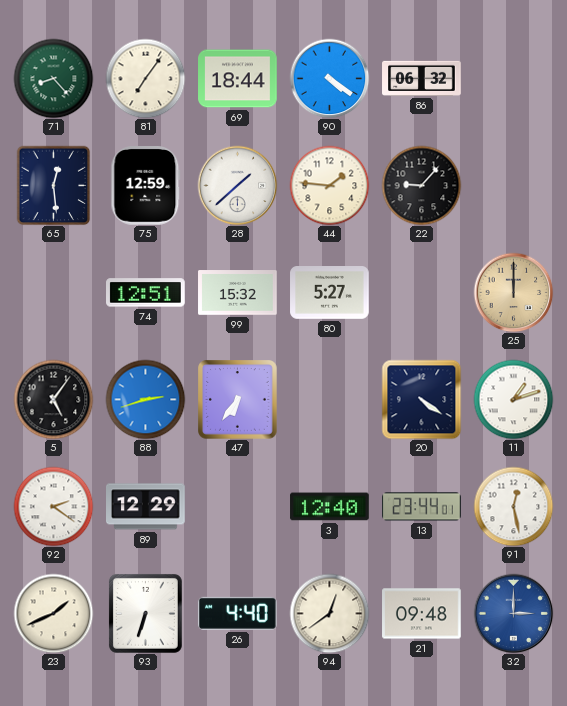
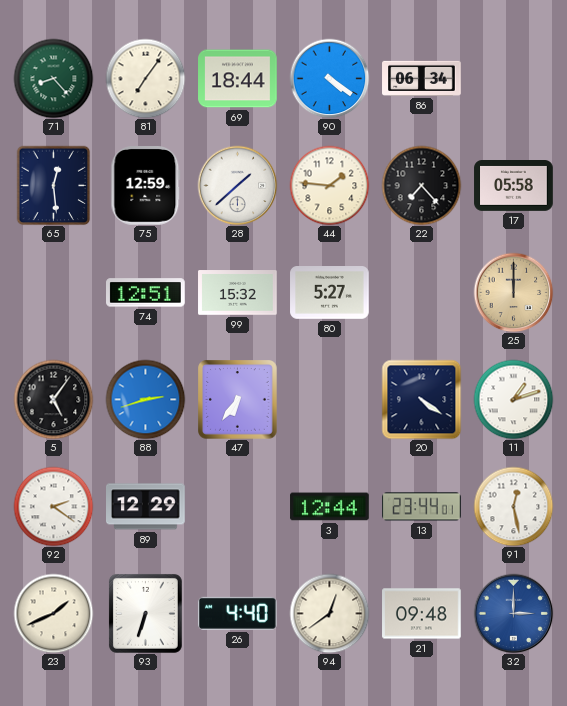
86: 06:32 -> 06:34 (422, 78)
22: 9:07 -> 7:23 (421, 185)
17: none -> 05:58 (514, 186)
3: 12:40 -> 12:44 (330, 507)
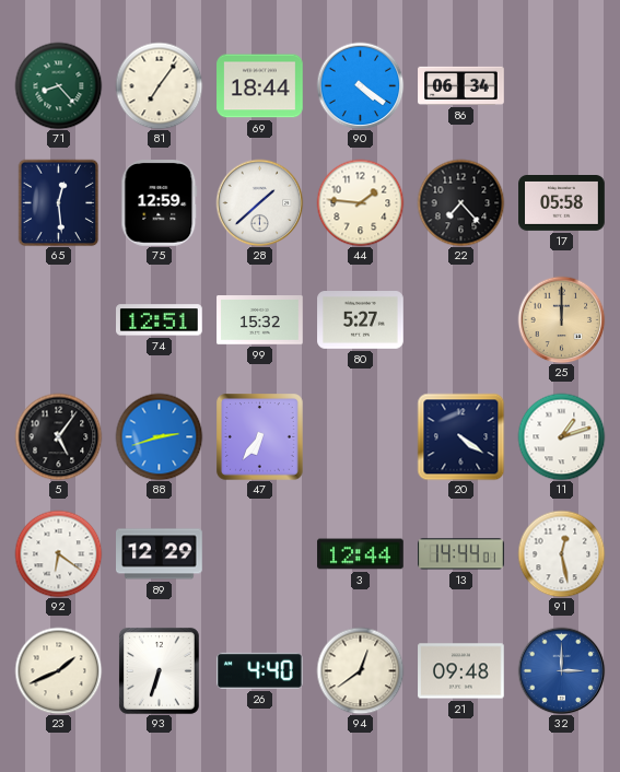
92: 2:21 -> 6:21 (58, 553)
13: 23:44 -> 14:44 (461, 554)
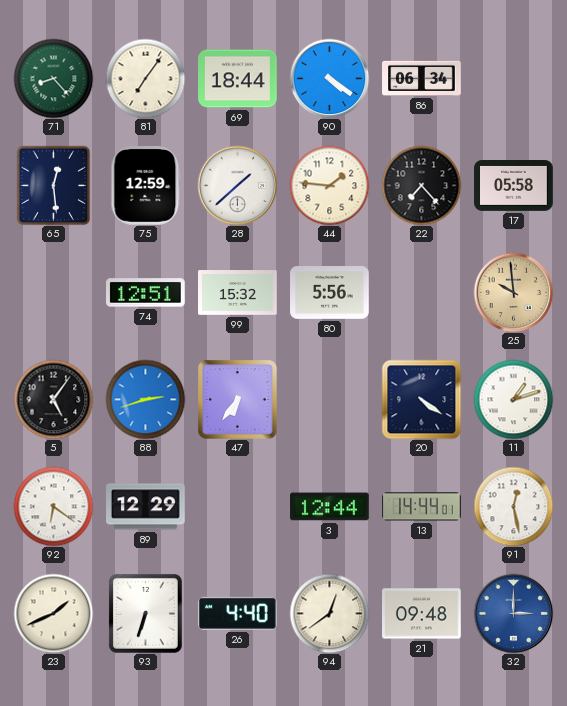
80: 5:27 -> 5:56 (330, 293)
25: 12:00 -> 9:59 (513, 292)
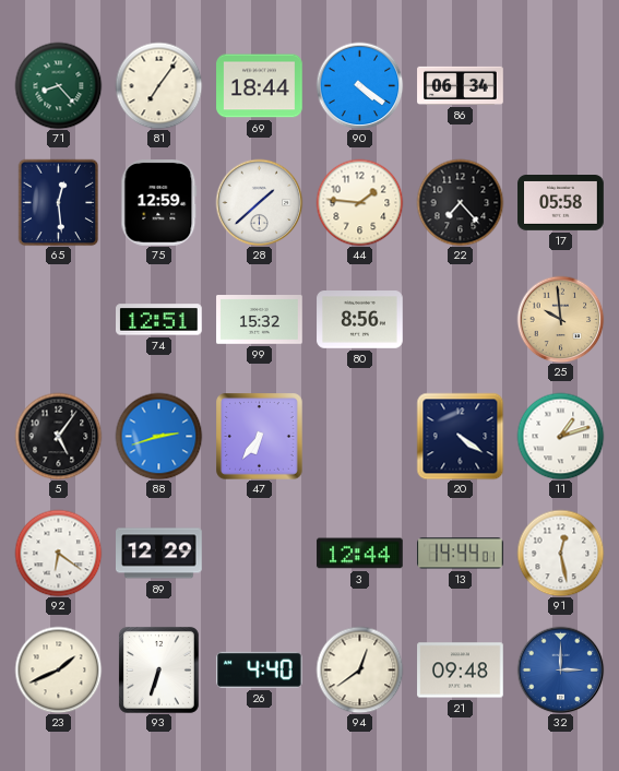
80: 5:56 -> 8:56 (360, 320)
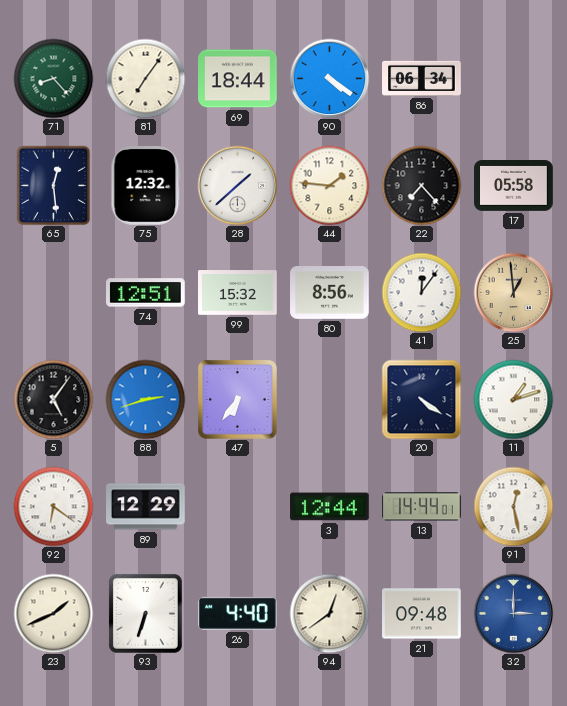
75: 12:59 -> 12:32 (146, 186)
41: none -> 12:06 (421, 292)
25: 9:59 -> 12:59 (513, 292)
